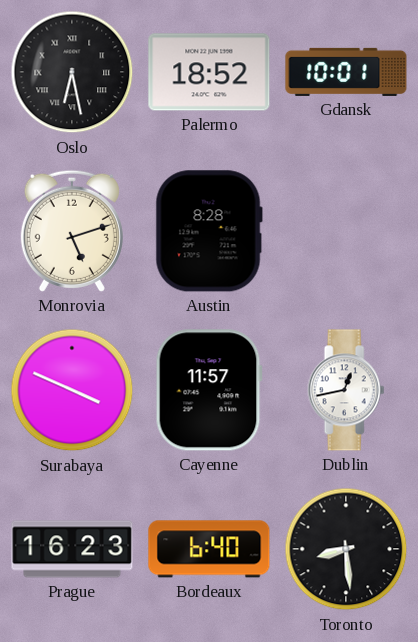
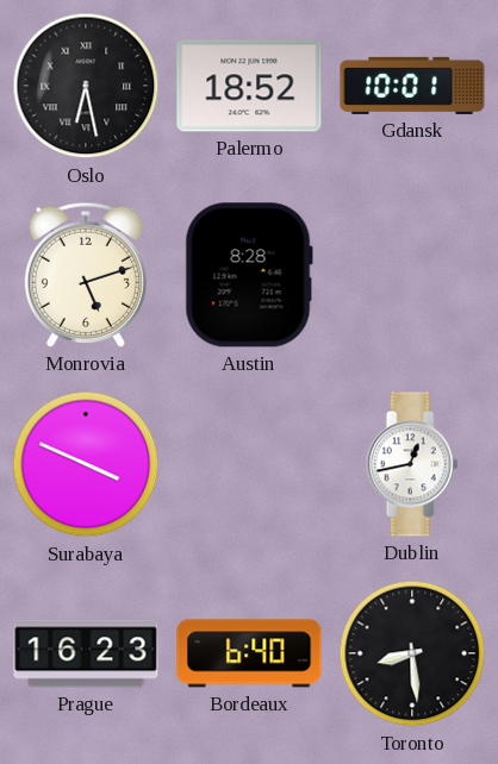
Cayenne: 11:57 -> none (209, 390)
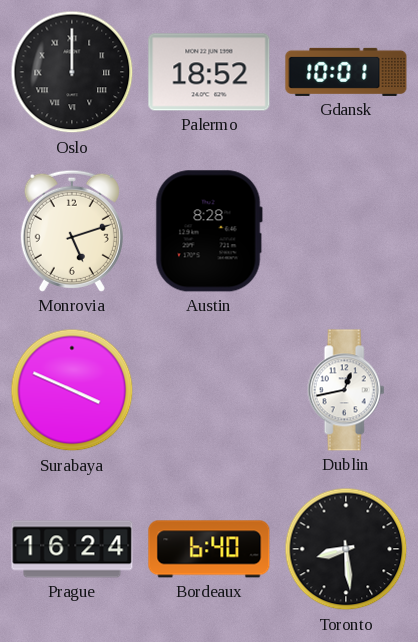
Oslo: 6:28 -> 12:00 (72, 72)
Prague: 16:23 -> 16:24 (72, 549)
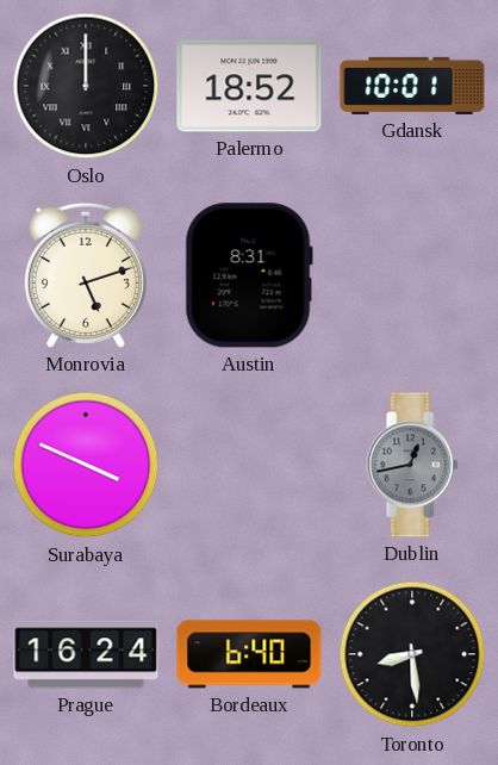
Austin: 8:28 -> 8:31 (249, 275)
Dublin dial: white -> grey (412, 465)
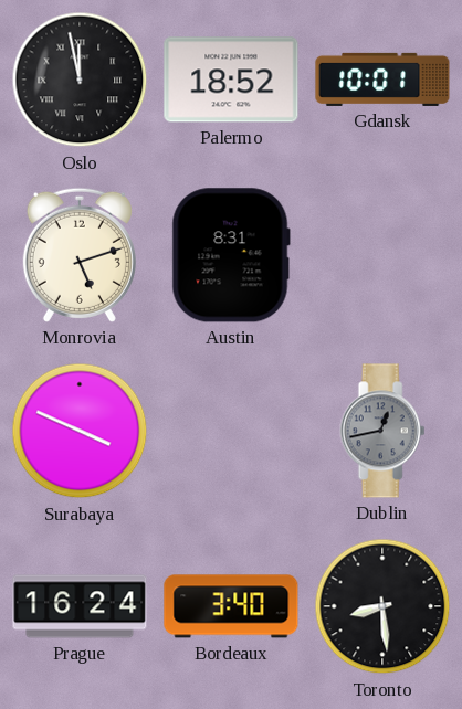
Oslo: 12:00 -> 11:58 (80, 80)
Bordeaux: 6:40 -> 3:40 (231, 606)
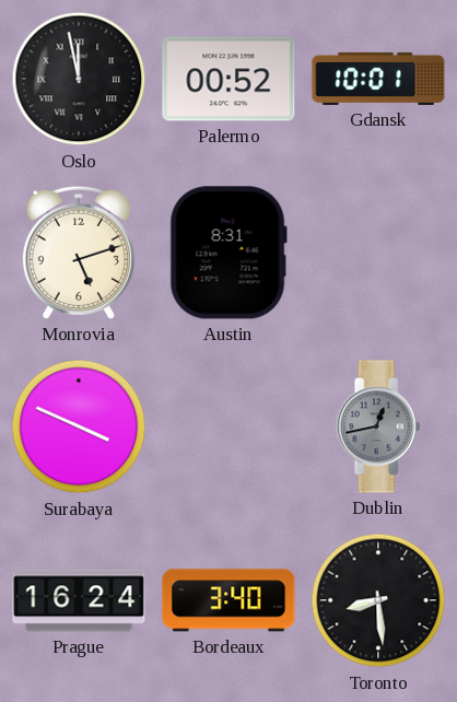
Palermo: 18:52 -> 00:52 (228, 79)
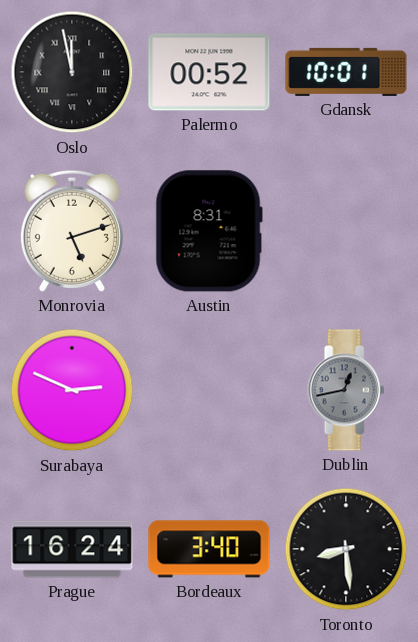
Surabaya: 3:49 -> 2:49 (72, 390)
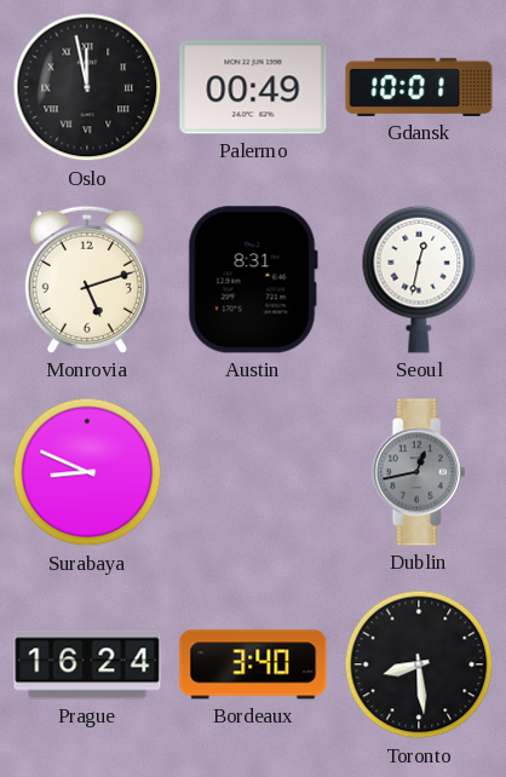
Palermo: 00:52 -> 00:49 (253, 87)
Seoul: none -> 12:32 (419, 280)
Surabaya: 2:49 -> 8:49 (87, 472)
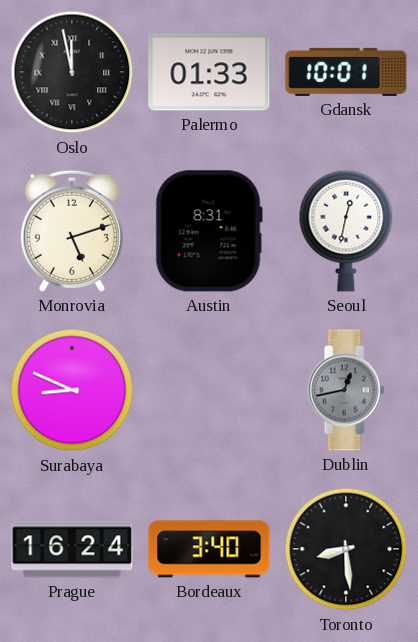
Palermo: 00:49 -> 01:33 (209, 72)
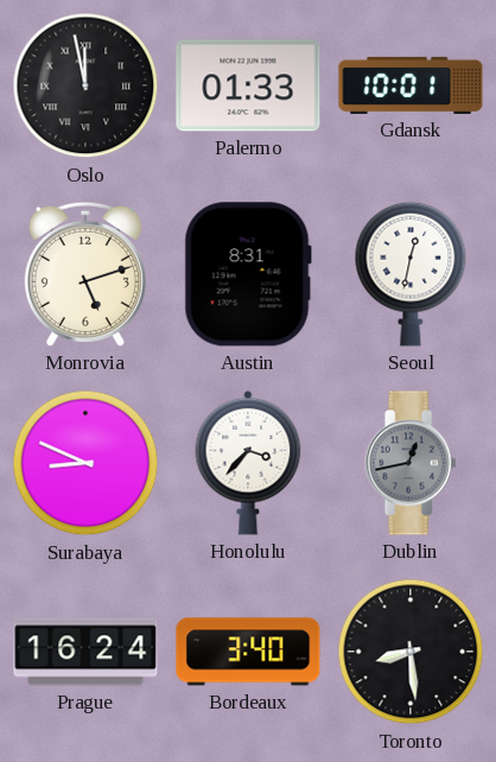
Honolulu: none -> 3:37 (248, 463)
